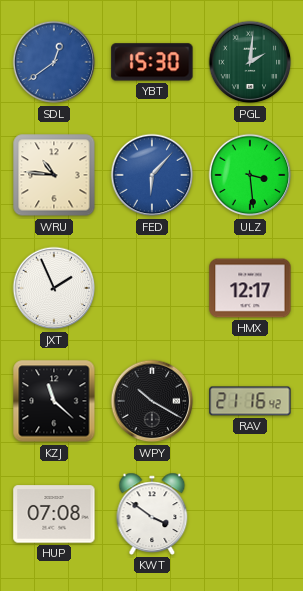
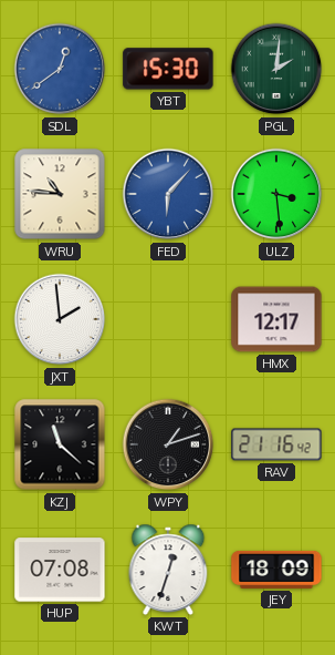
JXT: 1:56 -> 1:59 (60, 319)
WPY: 10:20 -> 1:12 (168, 444)
KWT: 3:51 -> 12:33 (168, 570)
JEY: none -> 18:09 (276, 570)
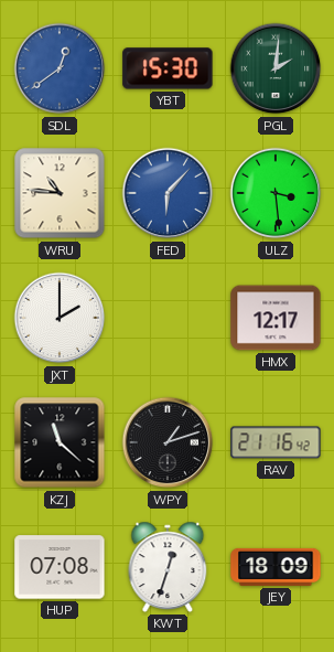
JXT: 1:59 -> 2:00 (60, 318)
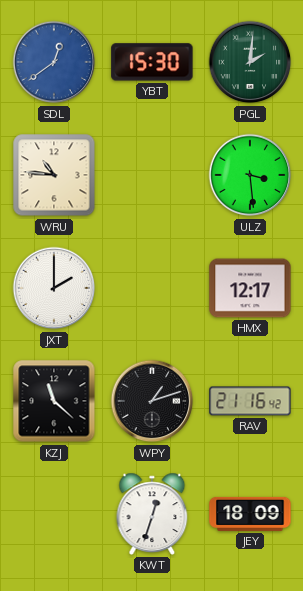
FED: 6:07 -> none (168, 193)
HUP: 07:08 -> none (60, 567)
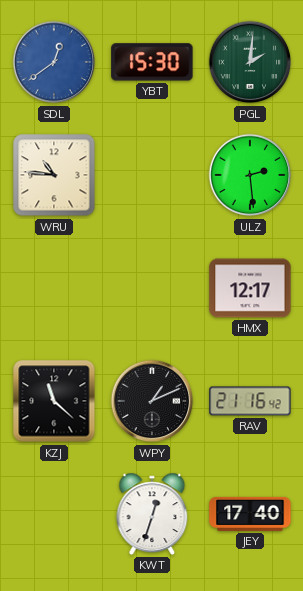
ULZ: 3:29 -> 2:29 (250, 175)
JXT: 2:00 -> none (54, 288)
WPY: 1:12 -> 1:11 (152, 401)
JEY: 18:09 -> 17:40 (250, 514)
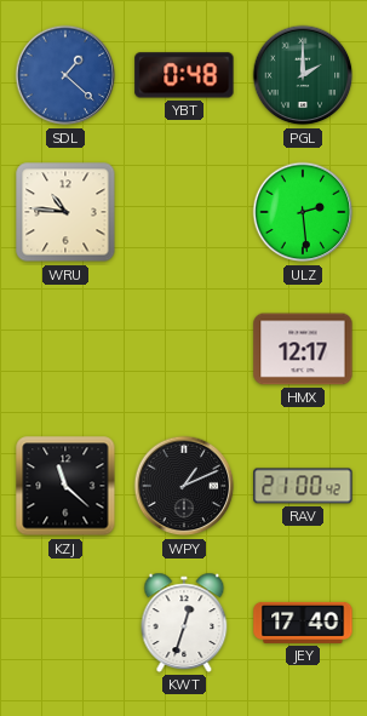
SDL: 12:39 -> 1:22 (65, 75)
YBT: 15:30 -> 0:48 (184, 75)
PGL: 2:01 -> 2:00 (303, 75)
RAV: 21:16 -> 21:00 (303, 486)
